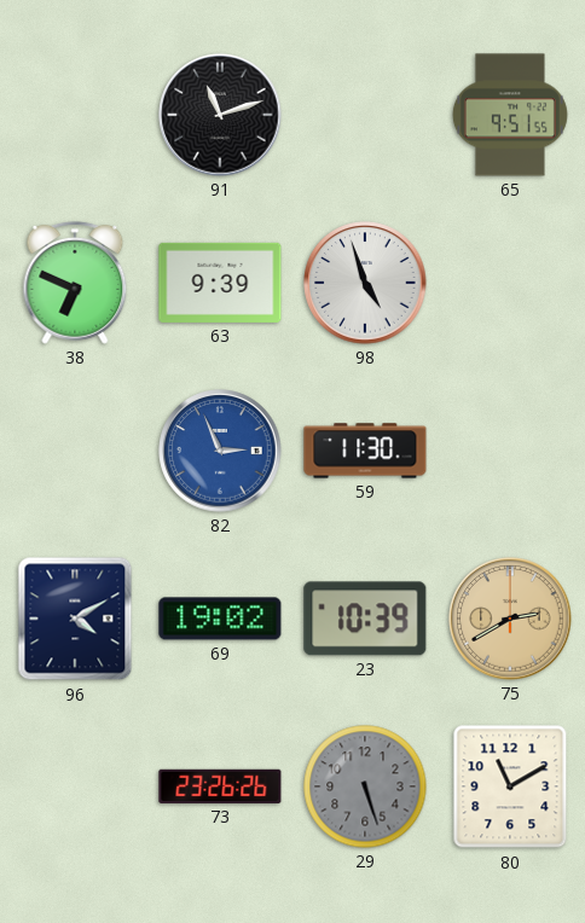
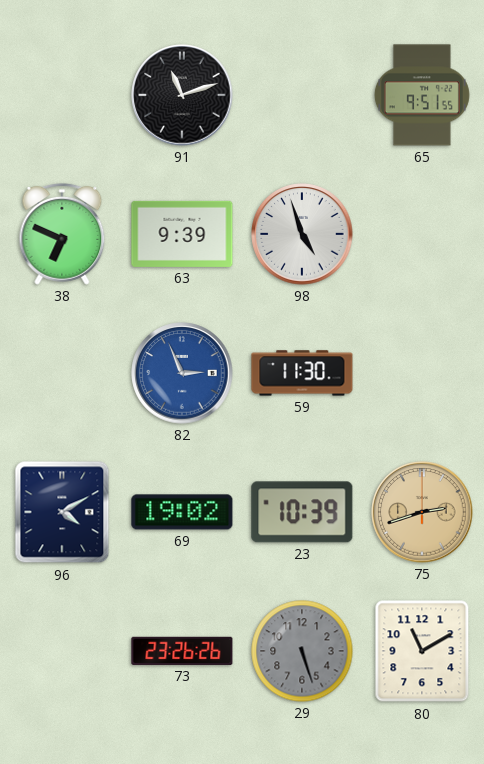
75: 2:40 -> 2:42 (422, 512)
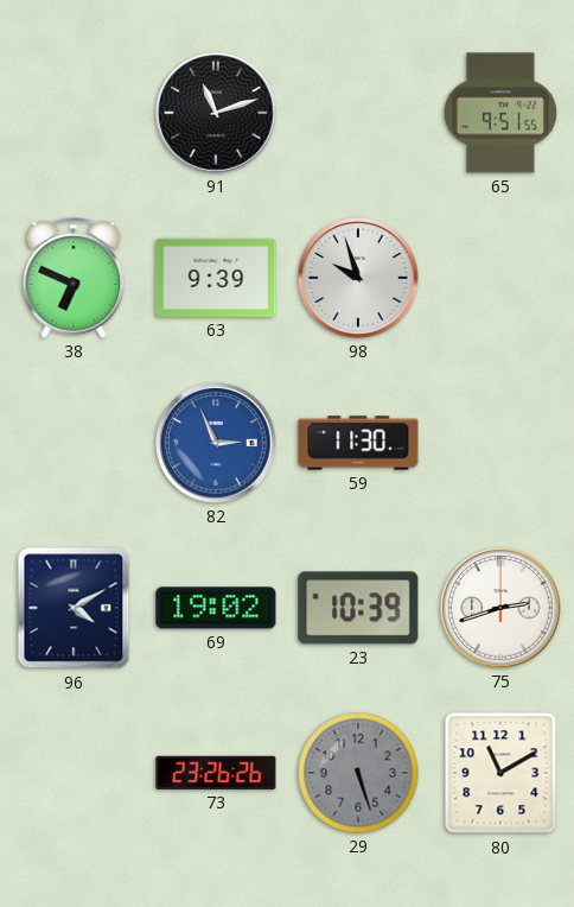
98: 4:57 -> 9:57 (358, 278)
75 dial: champagne -> white (500, 608)
